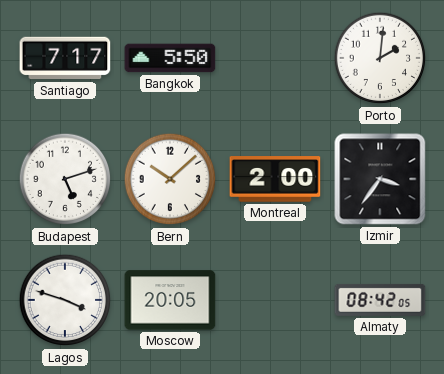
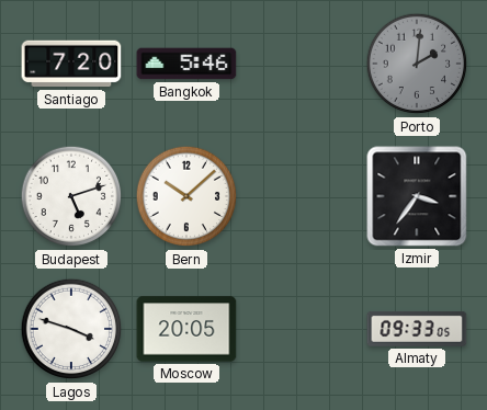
Santiago: 7:17 -> 7:20 (71, 64)
Bangkok: 5:50 -> 5:46 (186, 64)
Porto dial: white -> grey (417, 64)
Montreal: 2:00 -> none (275, 179)
Almaty: 08:42 -> 09:33 (417, 329)
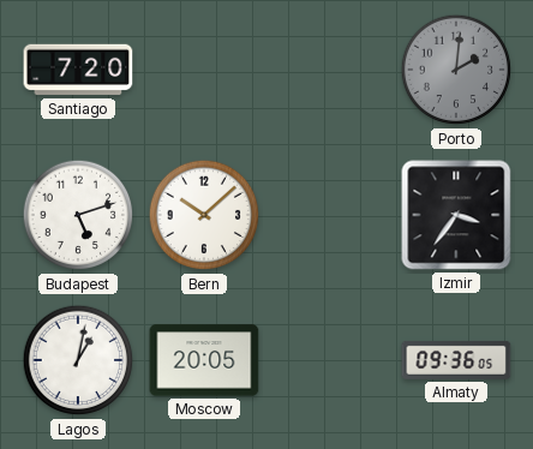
Bangkok: 5:46 -> none (186, 64)
Lagos: 3:48 -> 1:02 (78, 360)
Almaty: 09:33 -> 09:36 (456, 360)
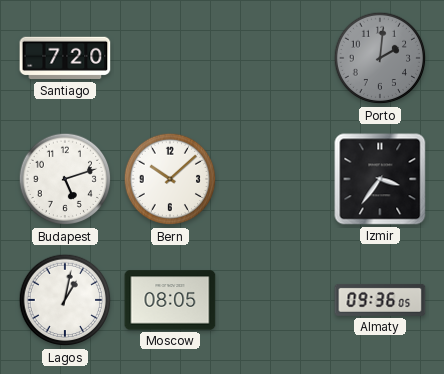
Moscow: 20:05 -> 08:05 (170, 300)
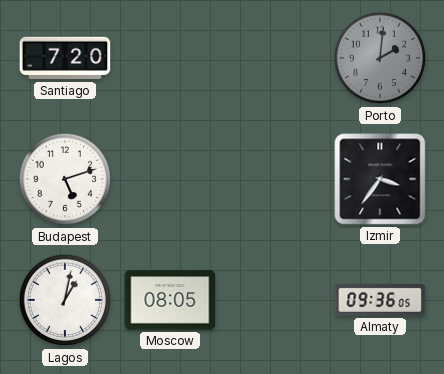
Bern: 10:08 -> none (170, 179)
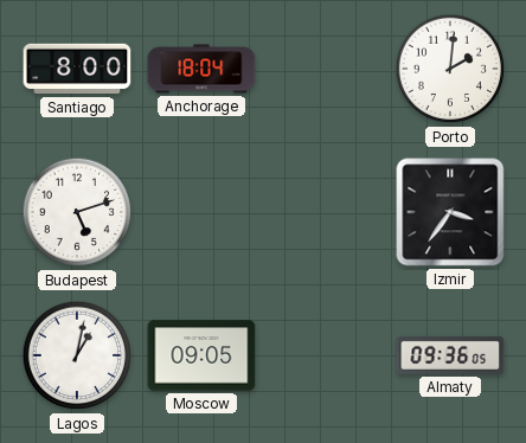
Santiago: 7:20 -> 8:00 (77, 69)
Anchorage: none -> 18:04 (201, 69)
Porto dial: grey -> white (450, 69)
Moscow: 08:05 -> 09:05 (201, 355)
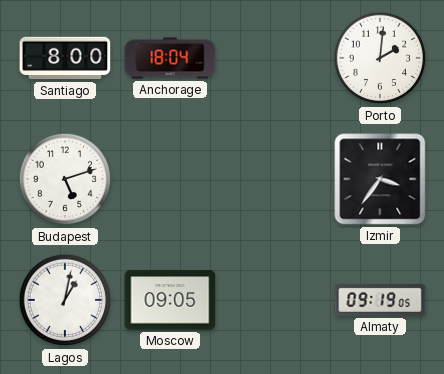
Almaty: 09:36 -> 09:19 (380, 300)
